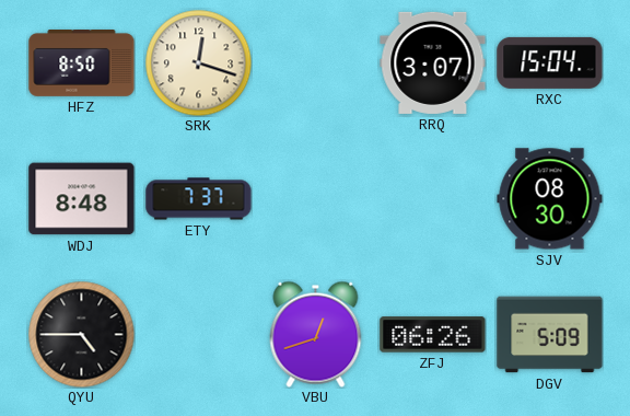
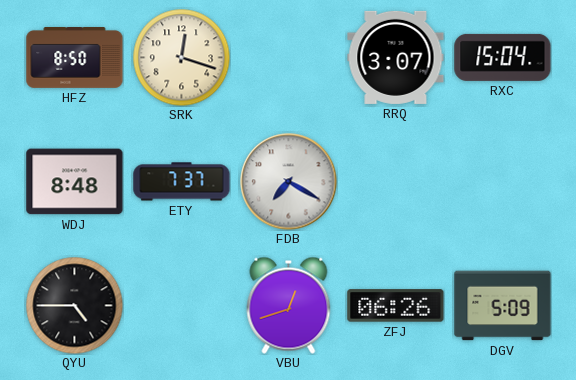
FDB: none -> 7:20 (289, 182)
SJV: 08:30 -> none (550, 199)
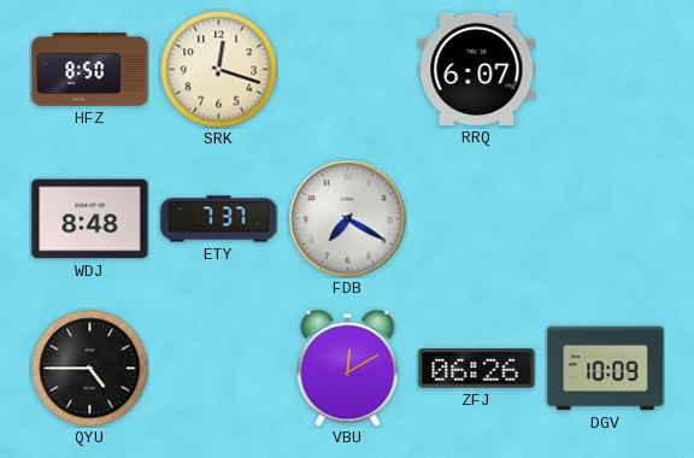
RRQ: 3:07 -> 6:07 (477, 69)
RXC: 15:04 -> none (503, 57)
VBU: 12:42 -> 12:10 (348, 368)
DGV: 5:09 -> 10:09 (606, 369)
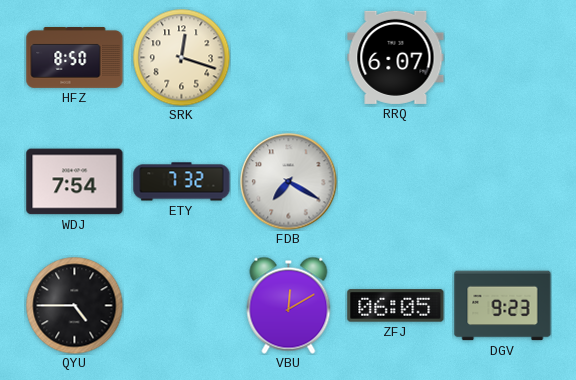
WDJ: 8:48 -> 7:54 (75, 182)
ETY: 7:37 -> 7:32 (182, 182)
ZFJ: 06:26 -> 06:05 (396, 306)
DGV: 10:09 -> 9:23 (503, 306)
